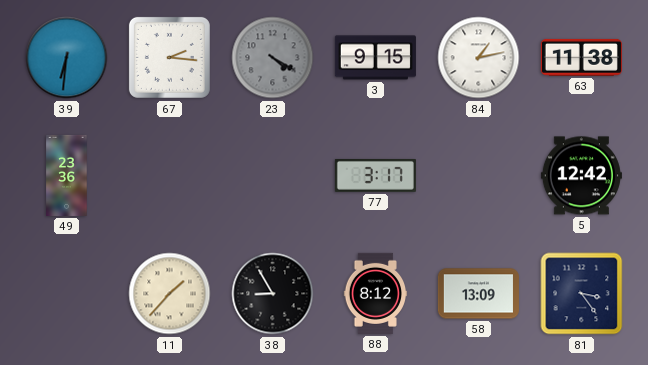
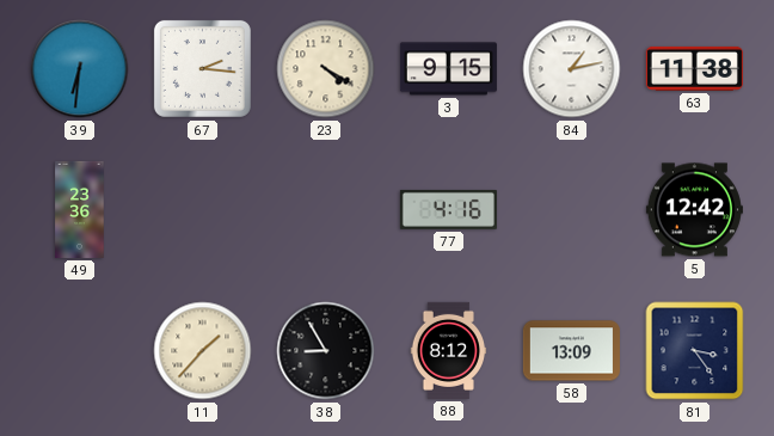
23 dial: grey -> cream (326, 69)
77: 3:17 -> 4:16 (448, 209)
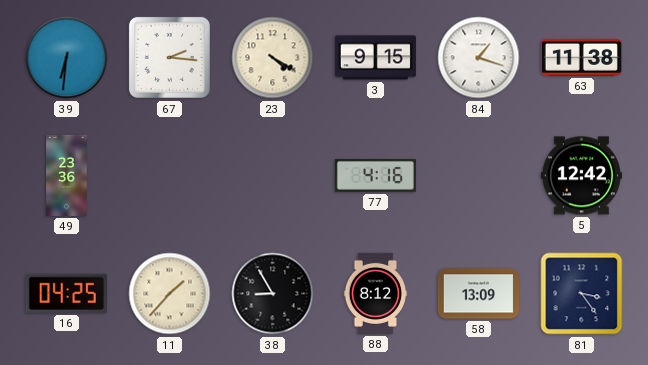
84: 1:13 -> 1:18 (479, 58)
16: none -> 04:25 (66, 293)
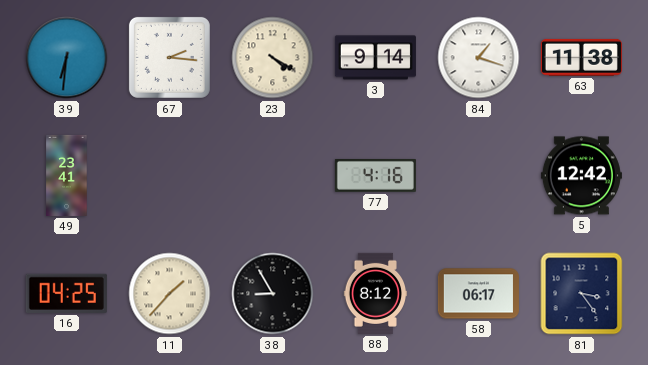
3: 9:15 -> 9:14 (375, 58)
49: 23:36 -> 23:41 (67, 175)
58: 13:09 -> 06:17 (478, 294)
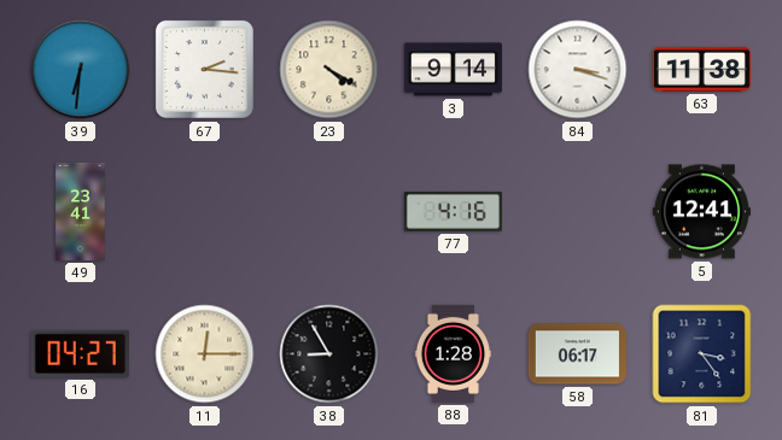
84: 1:18 -> 3:18 (578, 70)
5: 12:42 -> 12:41 (701, 212)
16: 04:25 -> 04:27 (80, 353)
11: 1:37 -> 12:15 (205, 354)
88: 8:12 -> 1:28 (454, 353)
